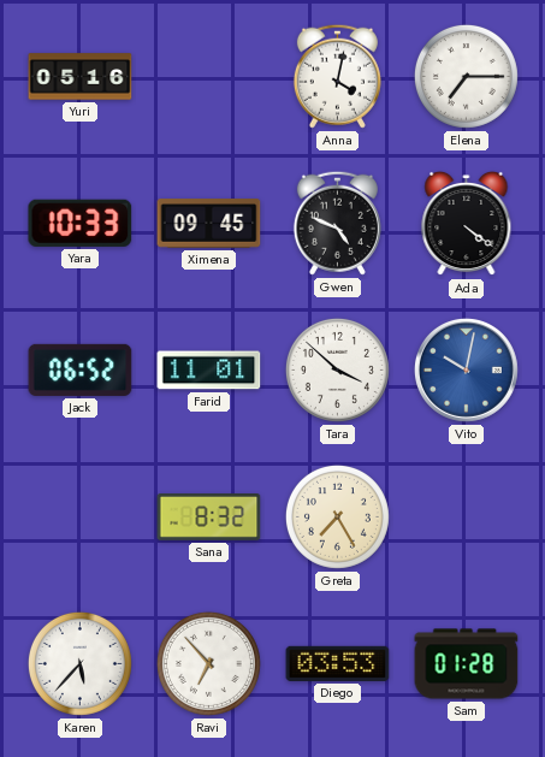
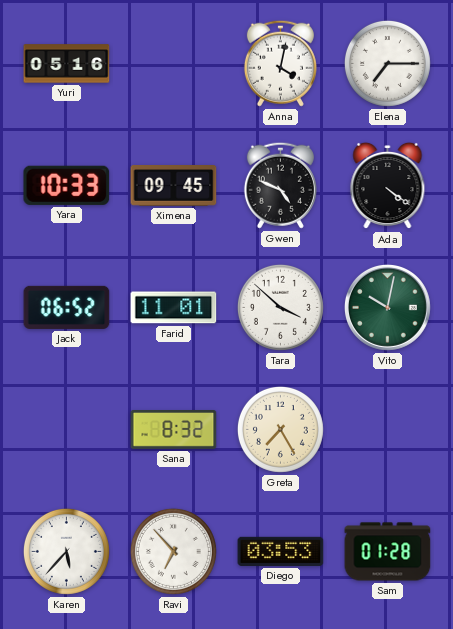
Vito dial: blue -> green (387, 307)
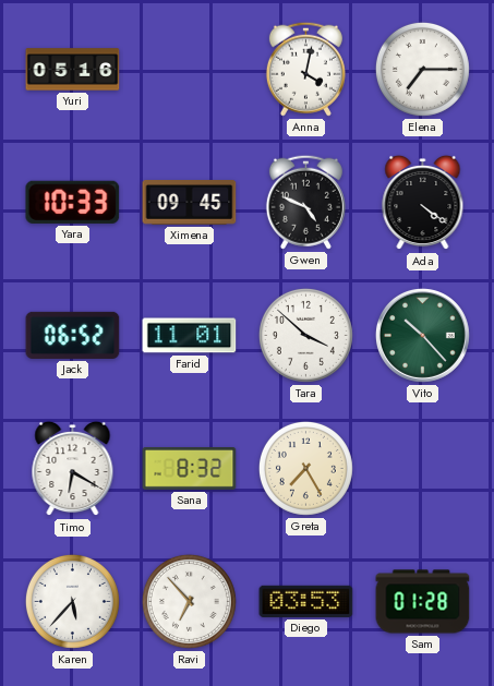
Vito: 10:02 -> 10:23 (422, 335)
Timo: none -> 6:20 (73, 469)
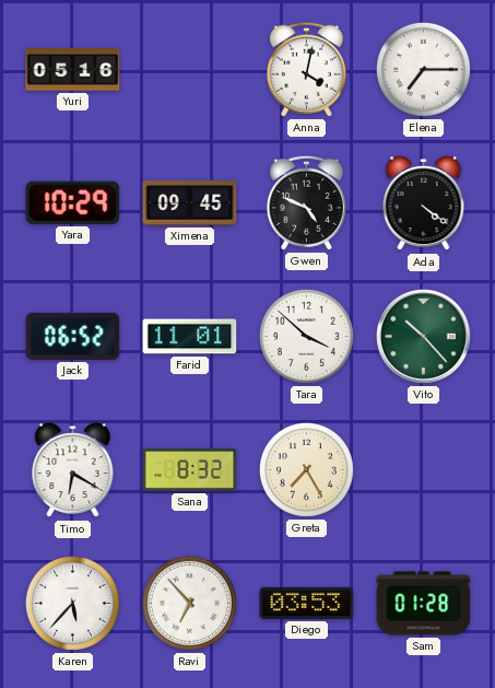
Yara: 10:33 -> 10:29 (73, 202)
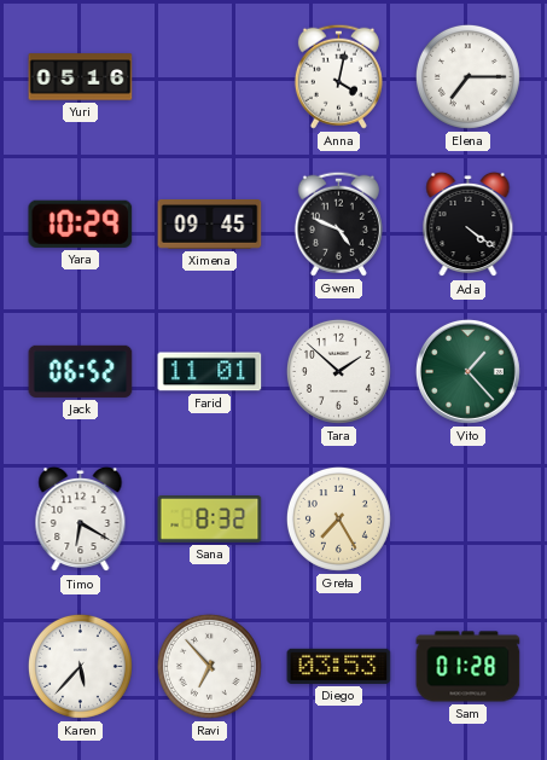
Tara: 3:52 -> 1:52 (338, 371)
Vito: 10:23 -> 1:23 (467, 371)
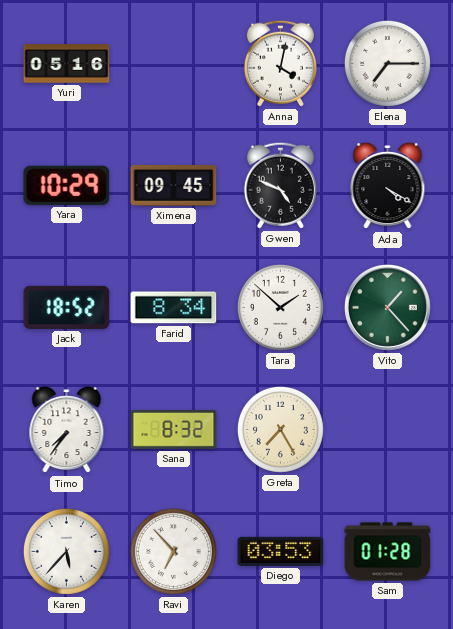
Ada: 4:21 -> 4:20 (388, 186)
Jack: 06:52 -> 18:52 (67, 307)
Farid: 11:01 -> 8:34 (174, 308)
Timo: 6:20 -> 7:36 (67, 430)
